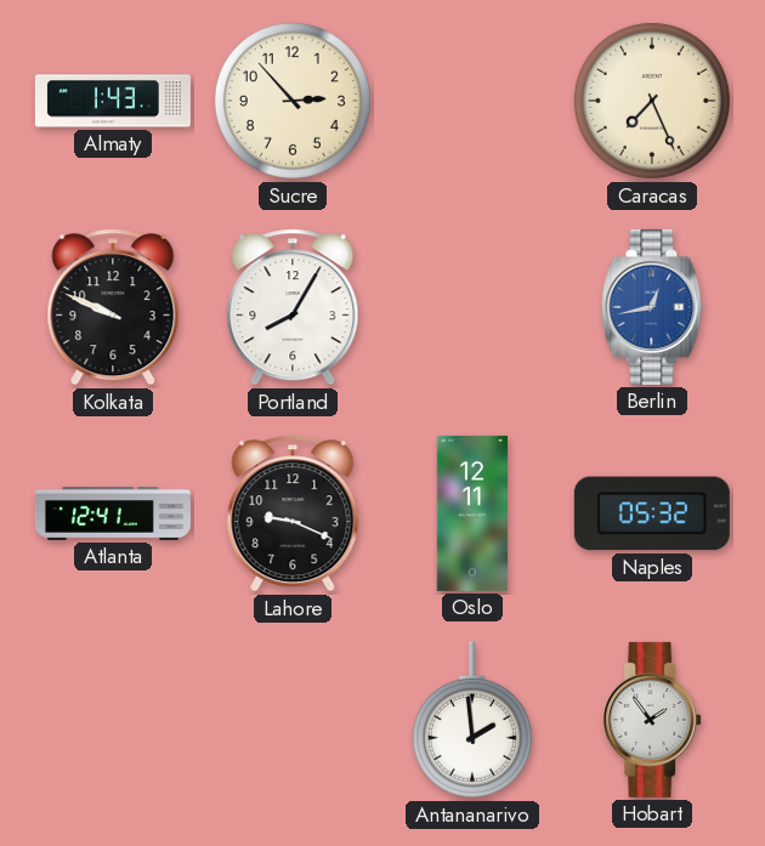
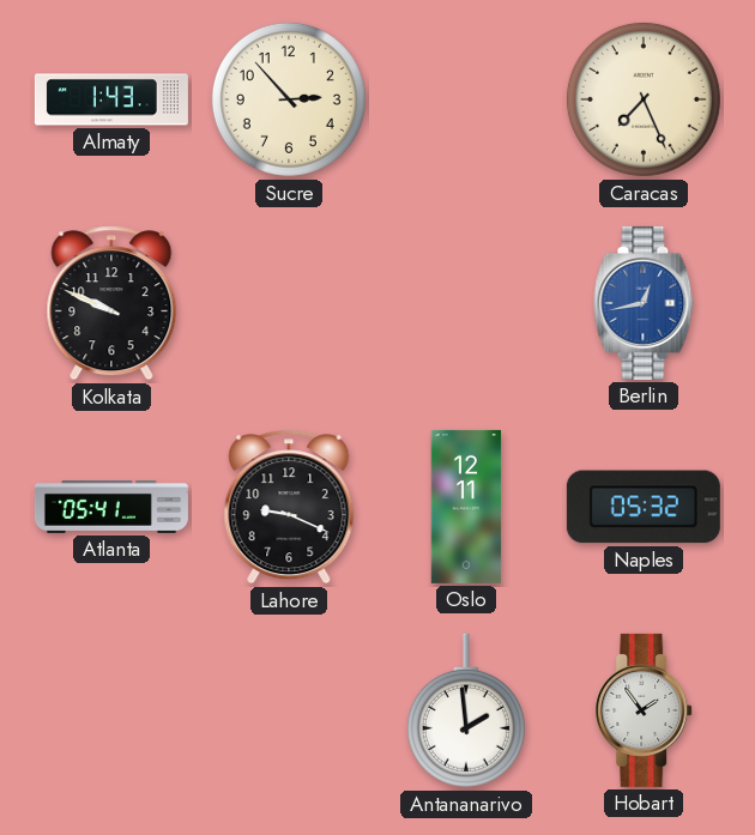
Portland: 8:05 -> none (293, 307)
Atlanta: 12:41 -> 05:41 (111, 508)
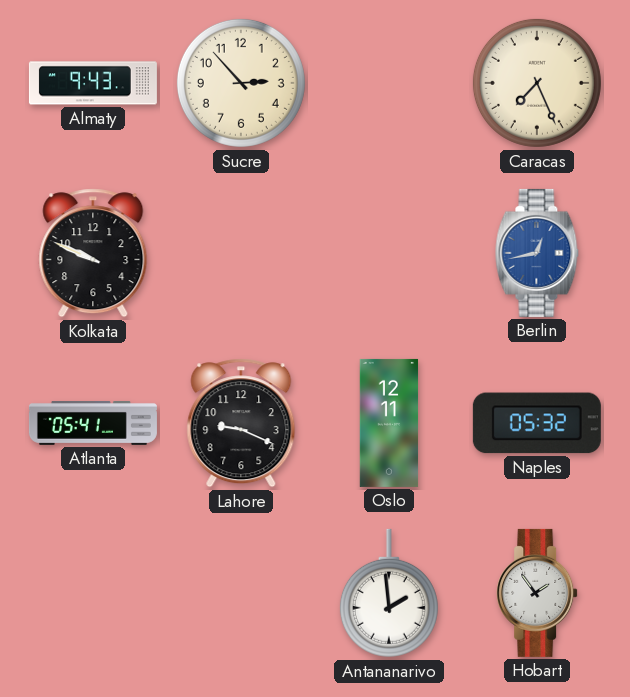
Almaty: 1:43 -> 9:43 (93, 83)
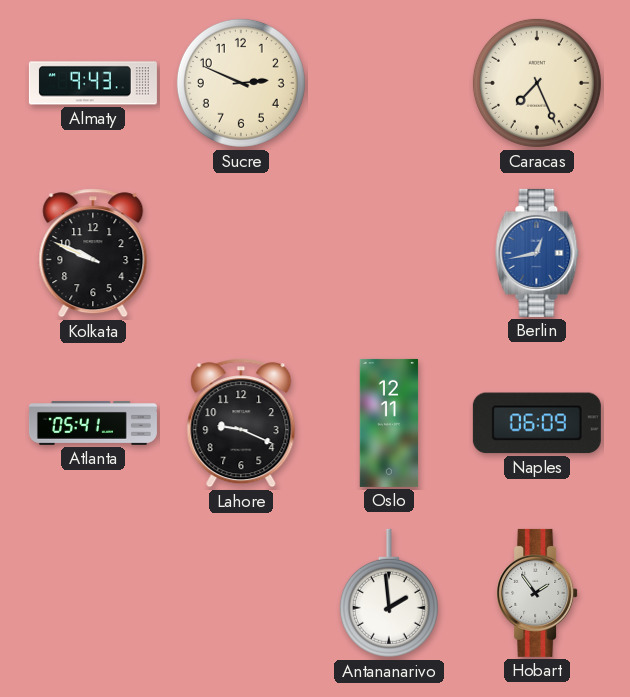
Sucre: 2:53 -> 2:49 (241, 83)
Naples: 05:32 -> 06:09 (537, 423)
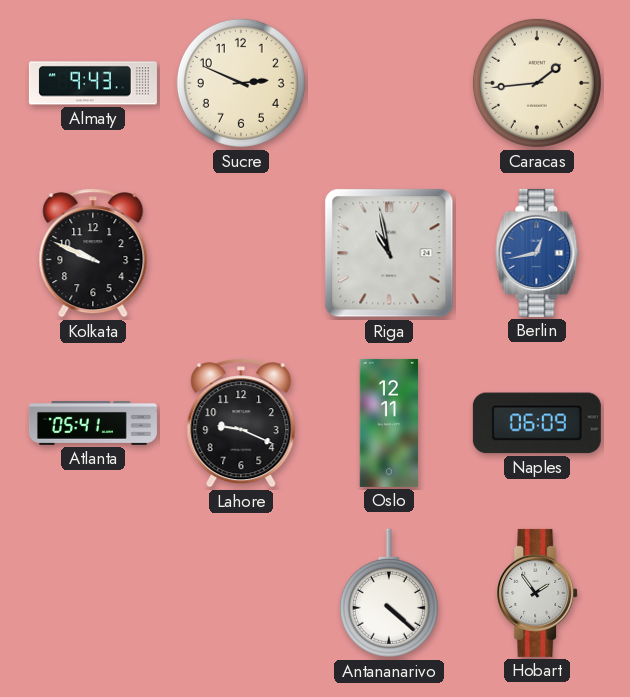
Caracas: 7:26 -> 1:44 (537, 83)
Riga: none -> 10:58 (389, 253)
Antananarivo: 1:59 -> 4:22 (389, 593)
